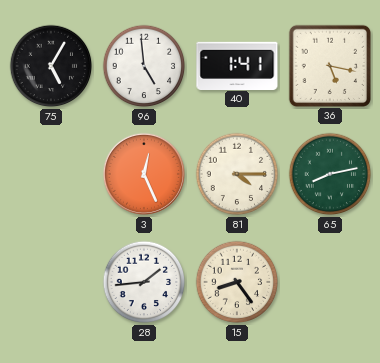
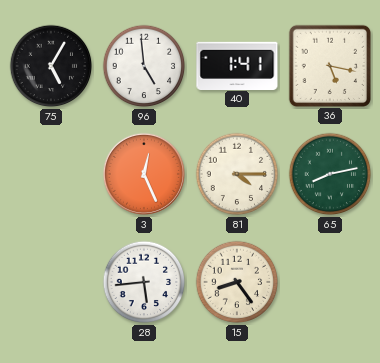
28: 1:44 -> 5:44 (144, 282)
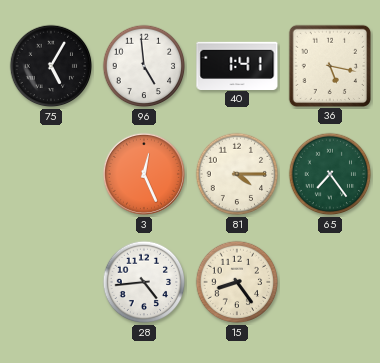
65: 8:13 -> 7:24 (330, 174)
28: 5:44 -> 4:44 (144, 282)
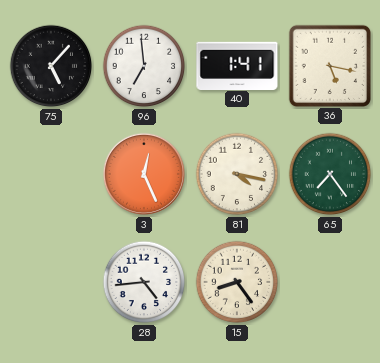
75: 5:05 -> 5:07 (51, 66)
96: 4:59 -> 6:59 (144, 66)
81: 4:15 -> 4:17 (237, 174)
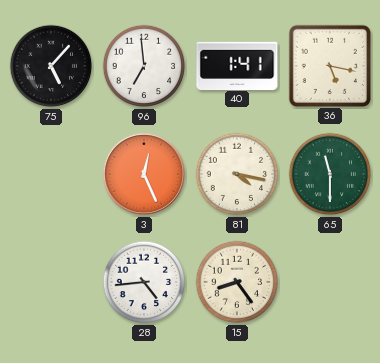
65: 7:24 -> 11:30 (330, 174)
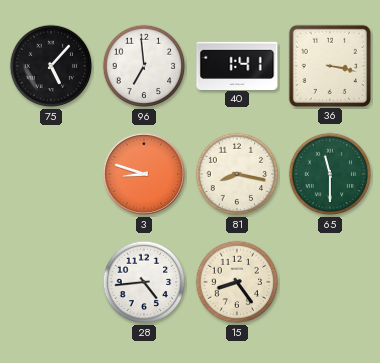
36: 5:17 -> 3:17 (329, 65)
3: 12:26 -> 8:48 (144, 174)
81: 4:17 -> 8:17 (237, 174)
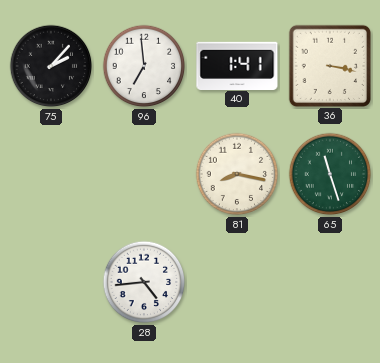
75: 5:07 -> 2:07 (51, 66)
3: 8:48 -> none (144, 174)
65: 11:30 -> 11:27 (330, 174)
15: 8:24 -> none (237, 282)
